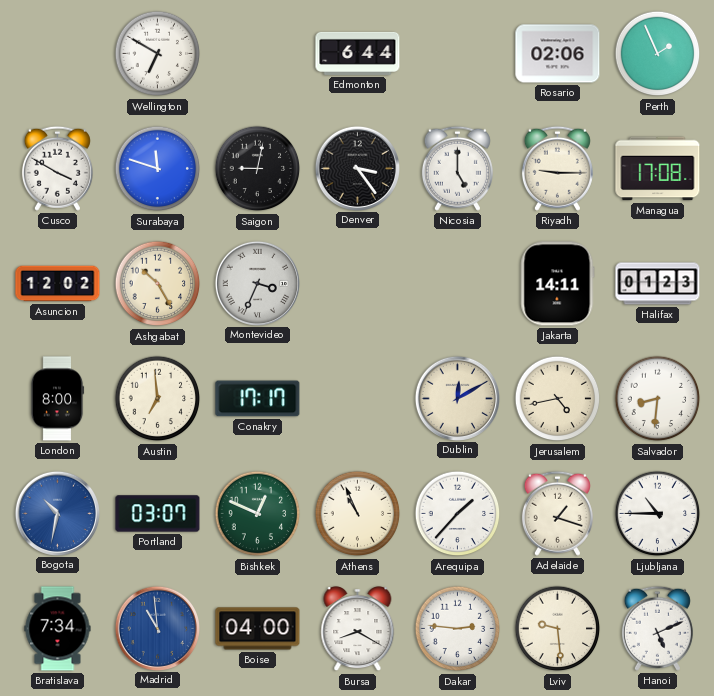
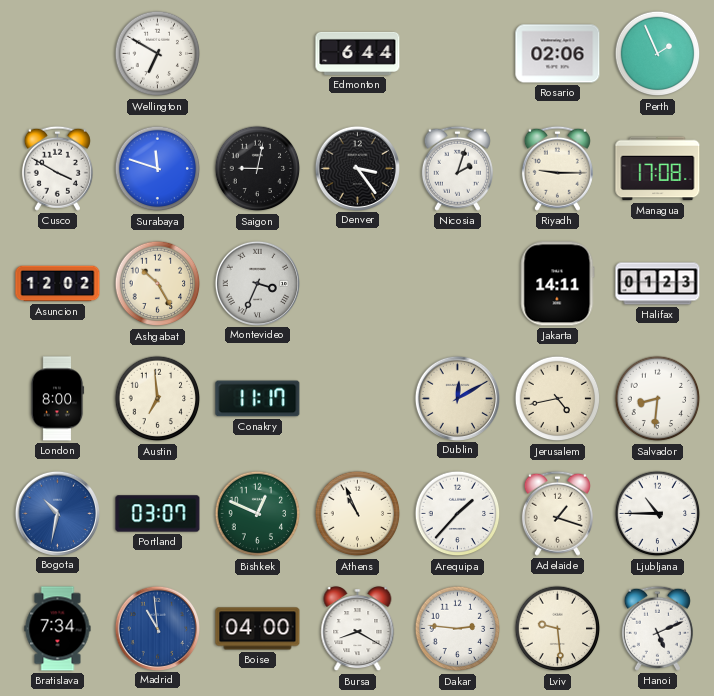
Nicosia: 5:00 -> 2:03 (457, 168)
Conakry: 17:17 -> 11:17 (258, 399)
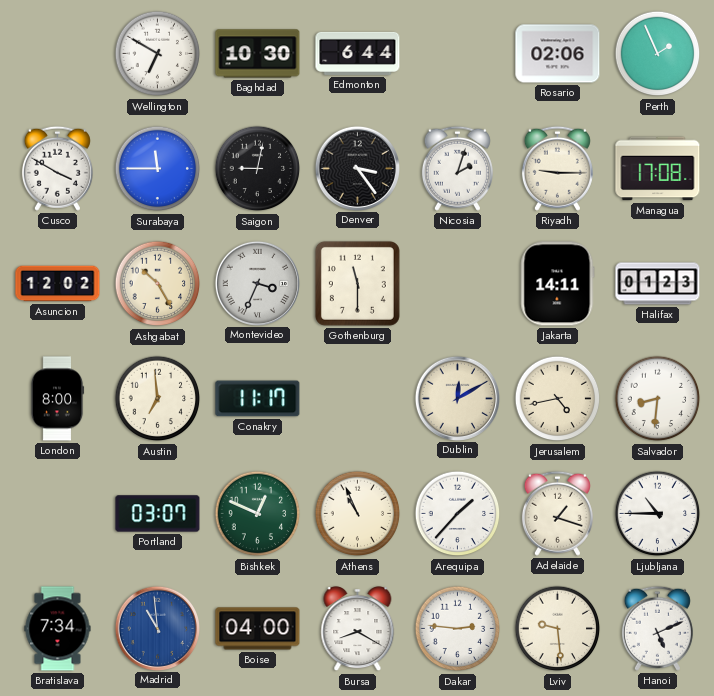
Baghdad: none -> 10:30 (258, 54)
Surabaya: 11:48 -> 11:45 (158, 169)
Gothenburg: none -> 11:30 (357, 283)
Bogota: 10:32 -> none (57, 513)
